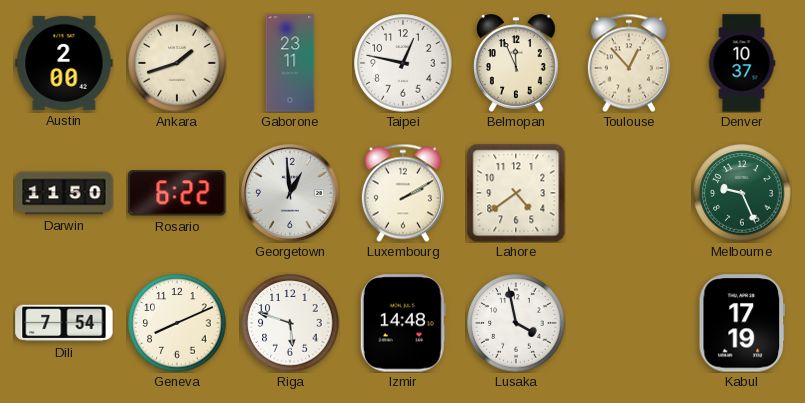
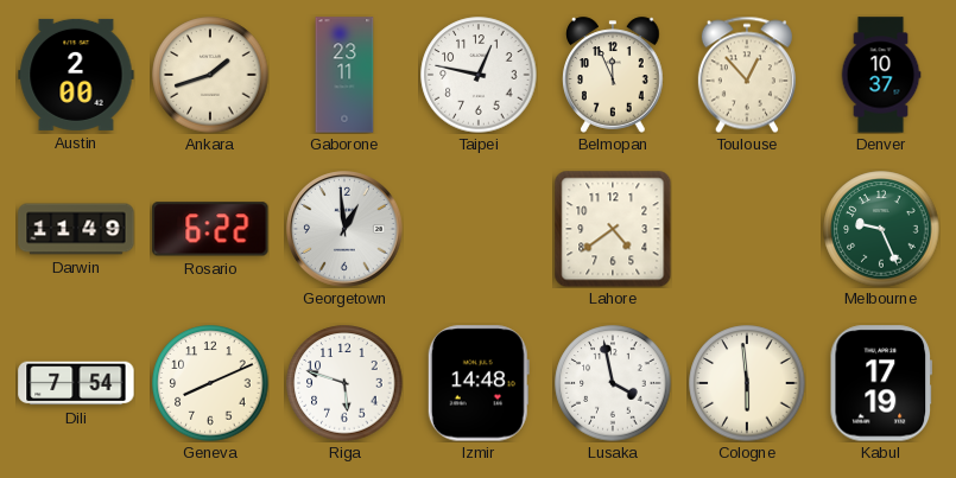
Darwin: 11:50 -> 11:49 (76, 229)
Luxembourg: 2:10 -> none (403, 193)
Cologne: none -> 5:59 (747, 383)
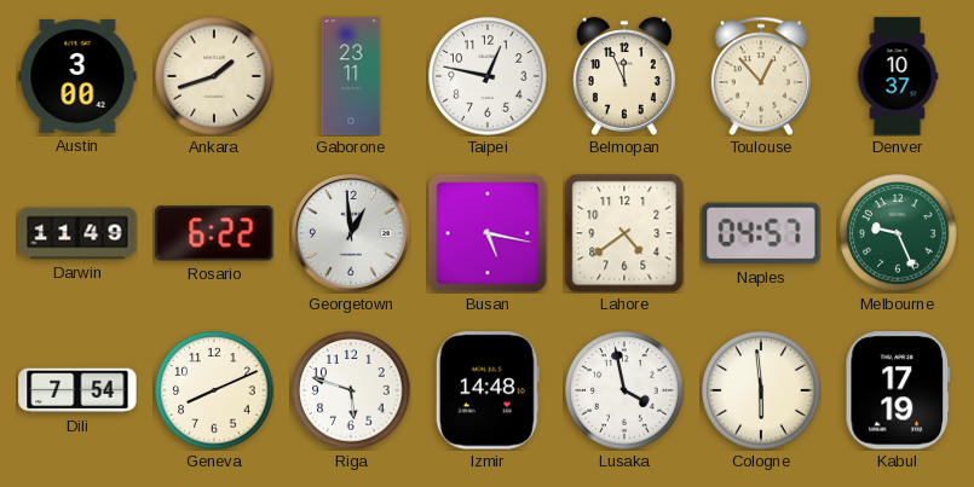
Austin: 2:00 -> 3:00 (77, 76)
Busan: none -> 5:17 (488, 233)
Naples: none -> 04:57 (761, 233)
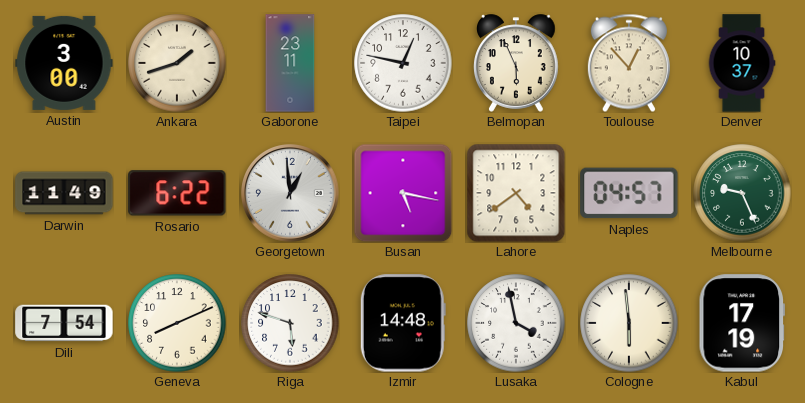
Belmopan: 11:56 -> 5:56 (517, 63)
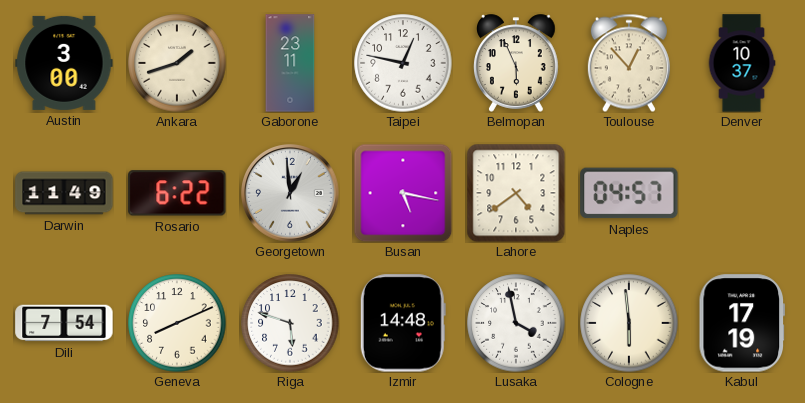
Melbourne: 9:26 -> none (742, 193)
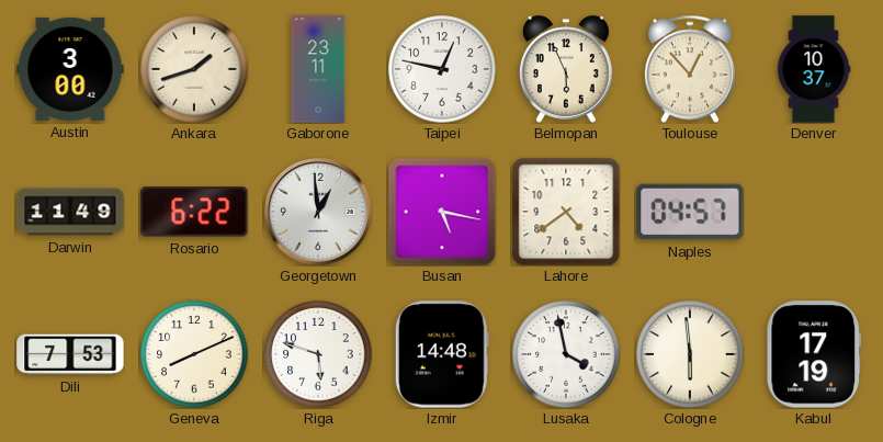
Dili: 7:54 -> 7:53 (70, 354)
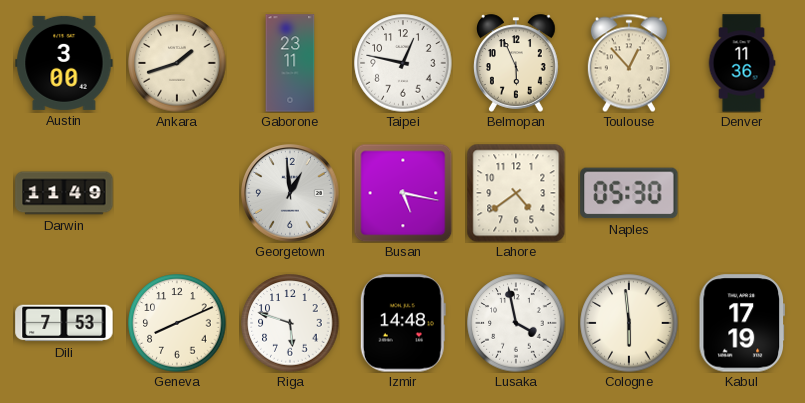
Denver: 10:37 -> 11:36 (742, 63)
Rosario: 6:22 -> none (194, 212)
Naples: 04:57 -> 05:30 (629, 193)
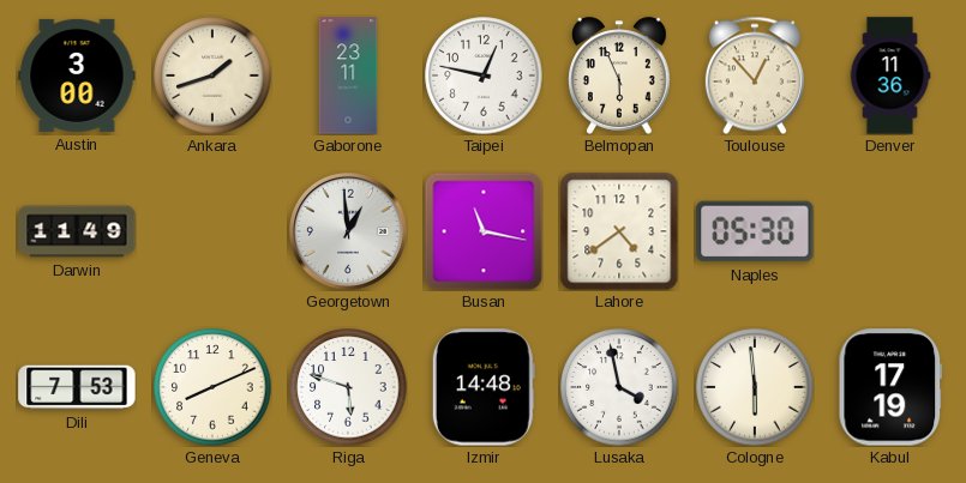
Busan: 5:17 -> 11:17 (484, 231)
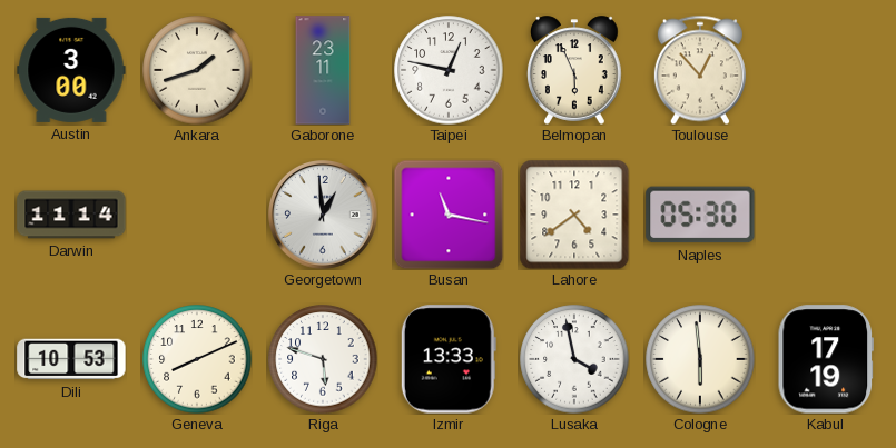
Denver: 11:36 -> none (890, 76)
Darwin: 11:49 -> 11:14 (71, 215)
Dili: 7:53 -> 10:53 (71, 359)
Izmir: 14:48 -> 13:33 (449, 359)
